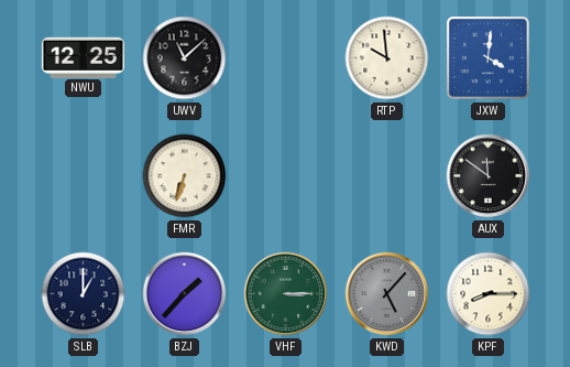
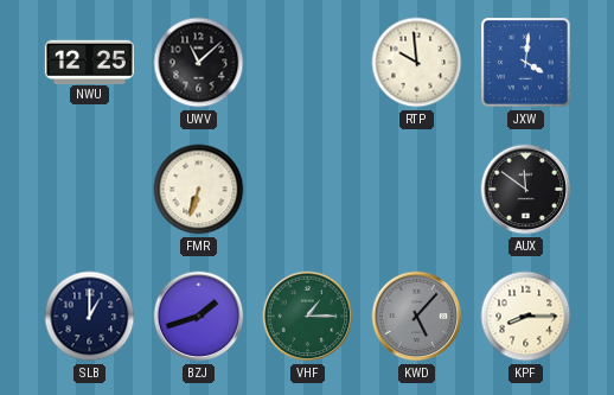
BZJ: 1:37 -> 1:42 (199, 317)
VHF: 3:15 -> 1:15 (308, 317)
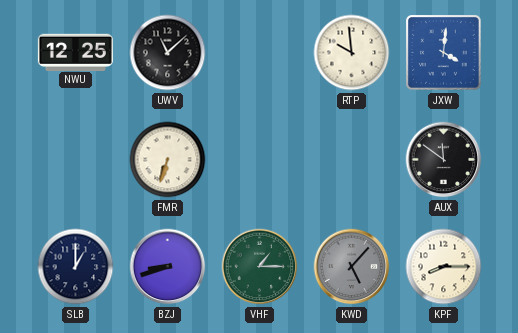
BZJ: 1:42 -> 8:42 (168, 267)
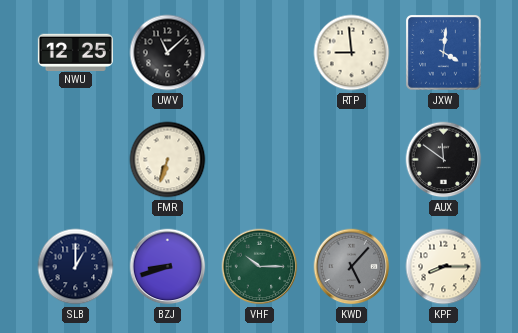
RTP: 9:59 -> 8:59 (352, 53)
VHF: 1:15 -> 10:15 (260, 267)
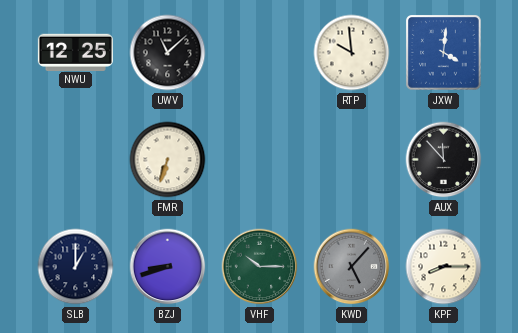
RTP: 8:59 -> 9:59 (352, 53)
AUX: 11:51 -> 11:53 (444, 160)
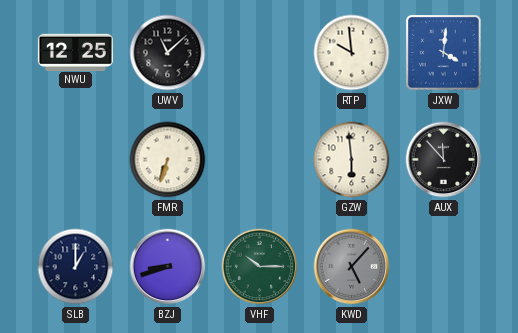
GZW: none -> 5:59 (352, 160)
KPF: 8:15 -> none (444, 267)
